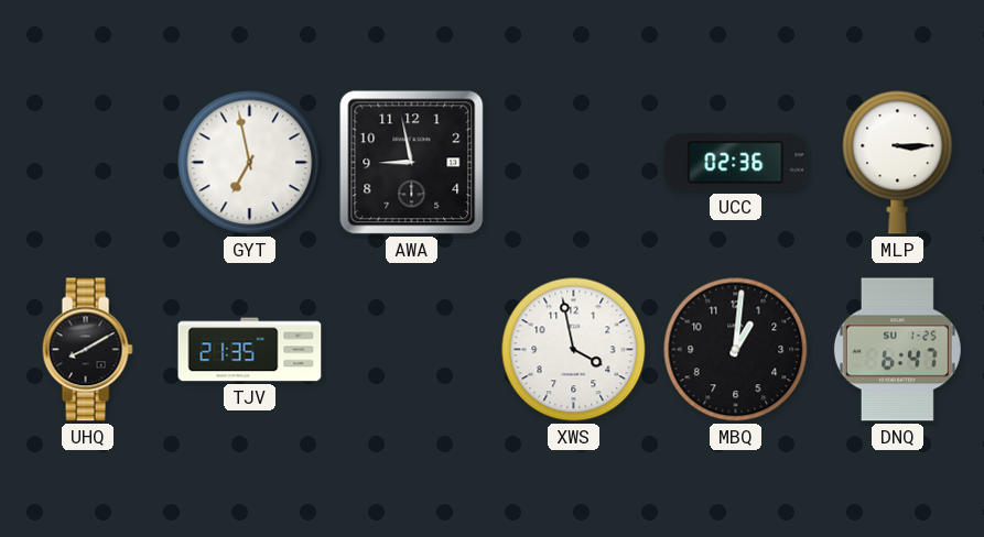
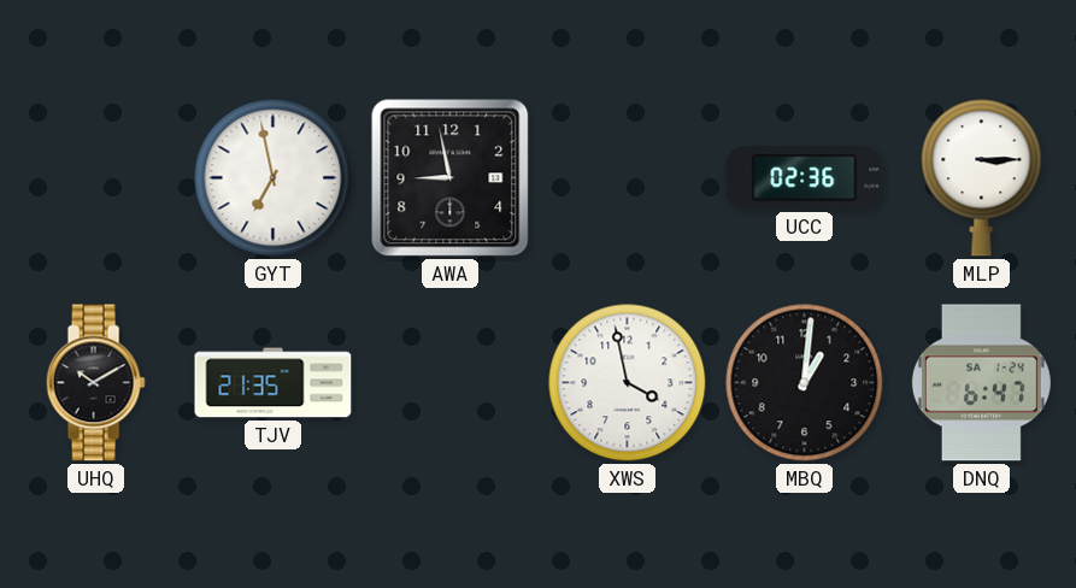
UHQ: 8:10 -> 10:10 (95, 383)
DNQ date: SU 1-25 -> SA 1-24 (981, 383)
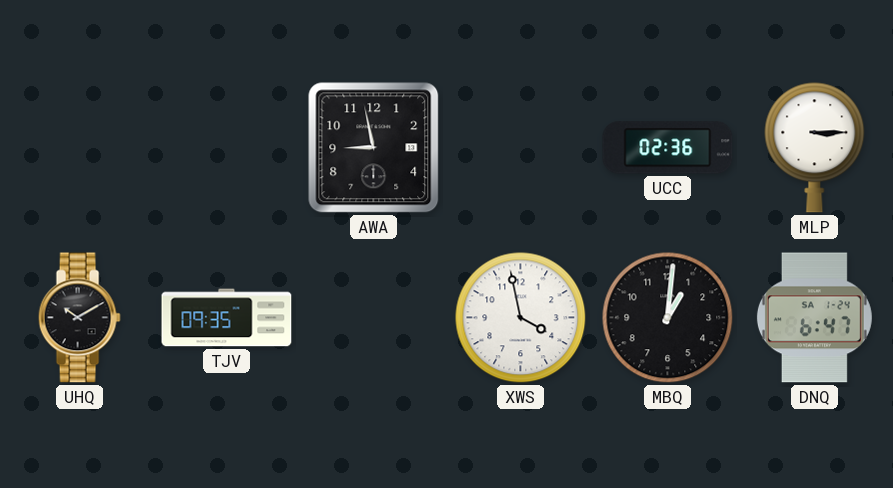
GYT: 6:58 -> none (274, 178)
TJV: 21:35 -> 09:35 (227, 318)
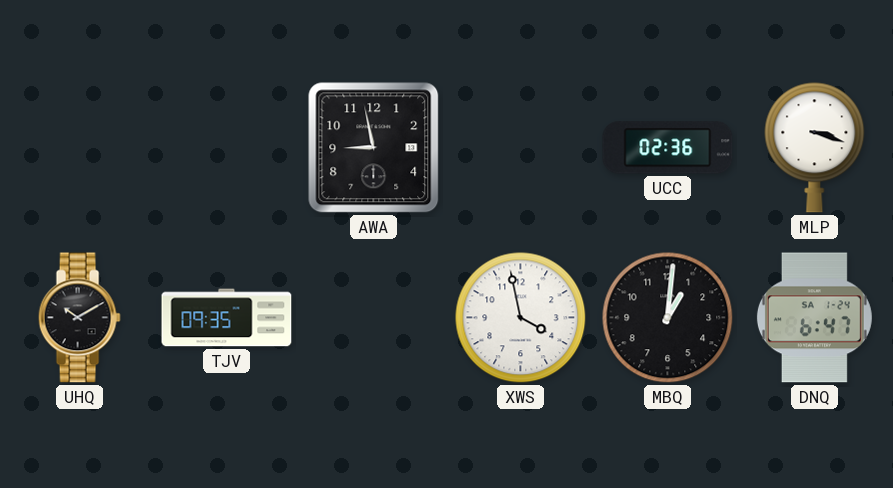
MLP: 3:15 -> 3:18 (815, 148)
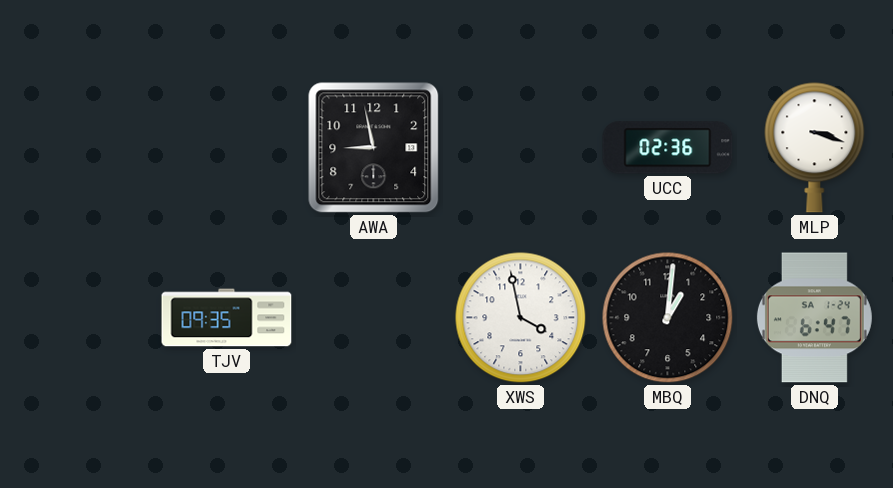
UHQ: 10:10 -> none (79, 318)
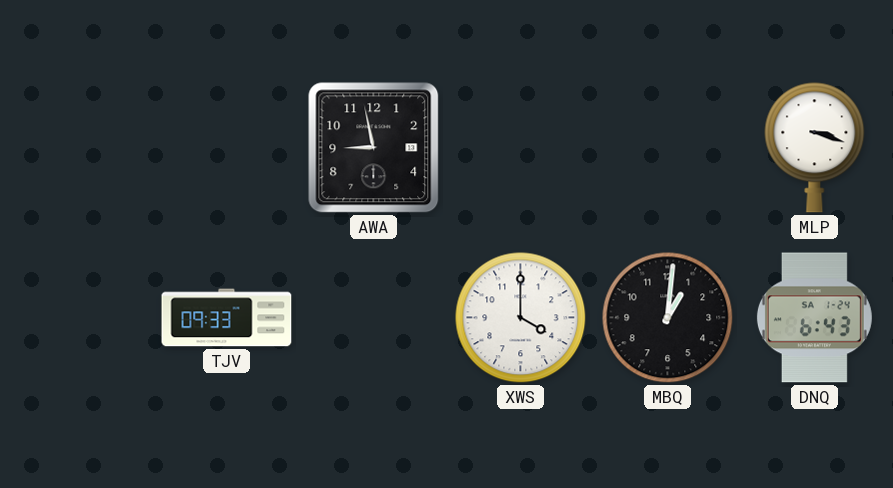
UCC: 02:36 -> none (668, 148)
TJV: 09:35 -> 09:33 (227, 318)
XWS: 3:58 -> 4:00 (521, 318)
DNQ: 6:47 -> 6:43 (814, 318)
